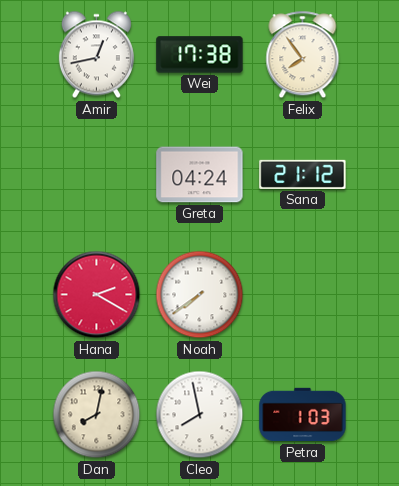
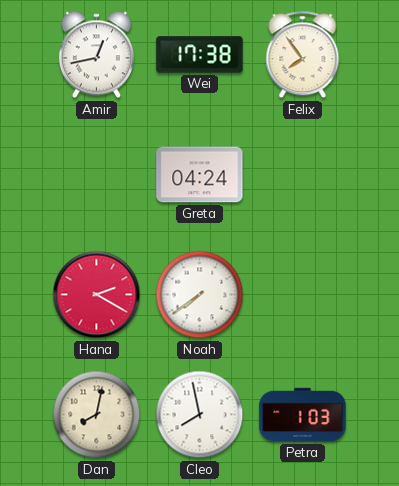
Sana: 21:12 -> none (303, 174)
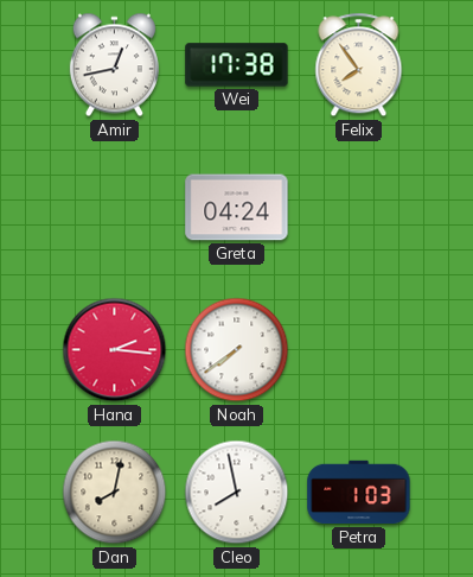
Hana: 2:20 -> 2:16 (115, 350)
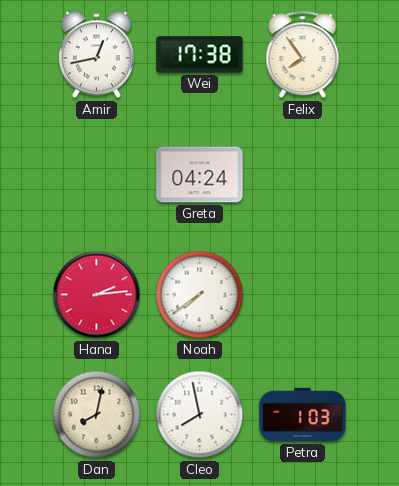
Hana: 2:16 -> 2:14 (97, 295)
